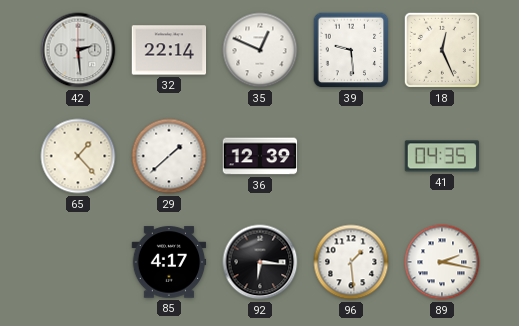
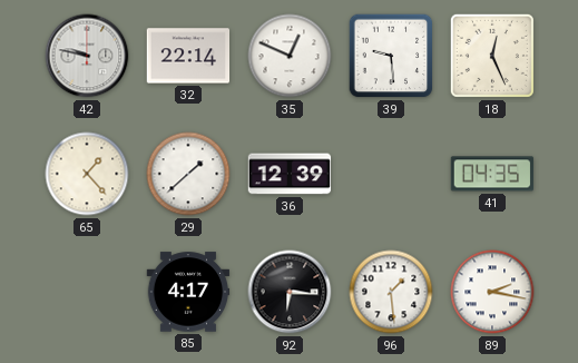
42: 2:29 -> 9:47 (87, 56)
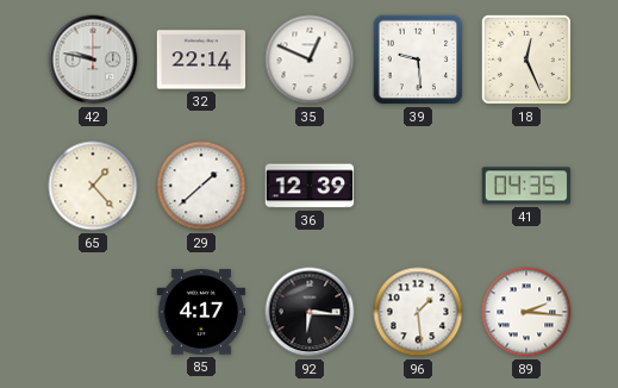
89: 2:17 -> 2:16 (526, 312)
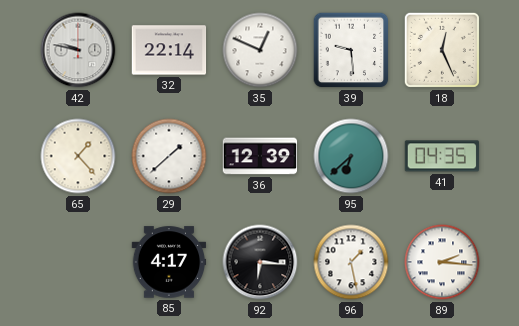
95: none -> 6:38 (351, 156)
96: 1:29 -> 1:28 (351, 262)
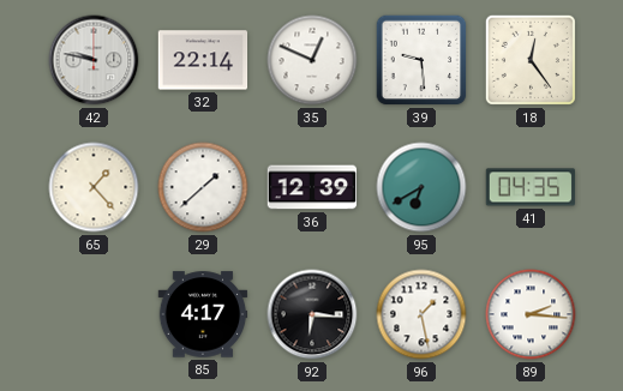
18: 12:26 -> 12:24 (531, 60)
95: 6:38 -> 6:40 (421, 187)
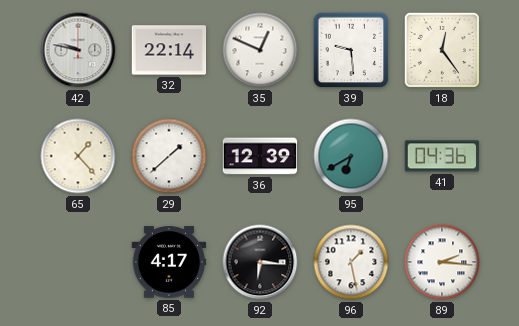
41: 04:35 -> 04:36 (442, 156)
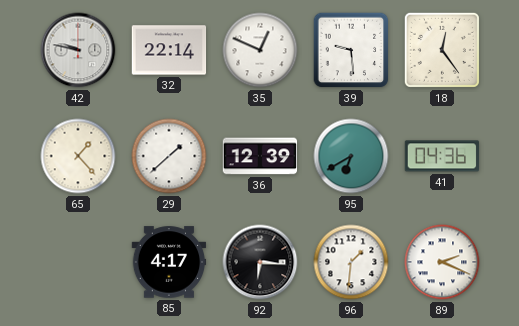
96: 1:28 -> 1:31 (351, 262)
89: 2:16 -> 2:19 (442, 262)
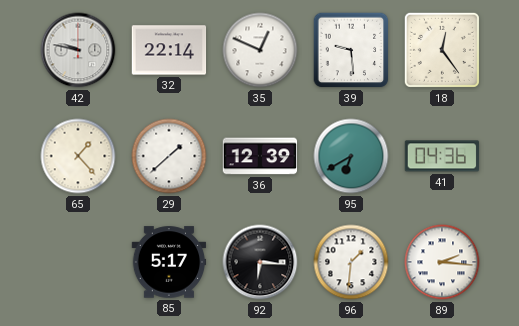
85: 4:17 -> 5:17 (169, 262)
89: 2:19 -> 2:16 (442, 262)
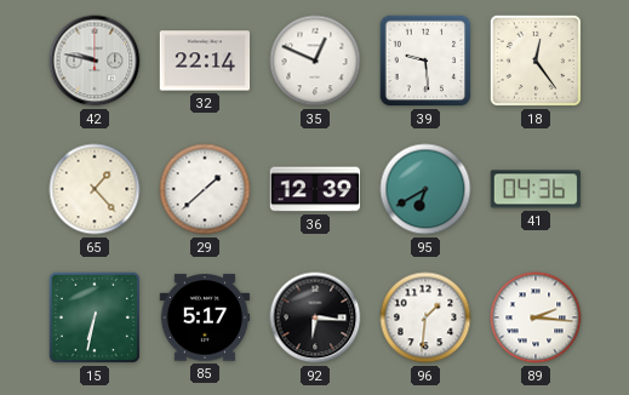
15: none -> 6:32 (95, 317)
